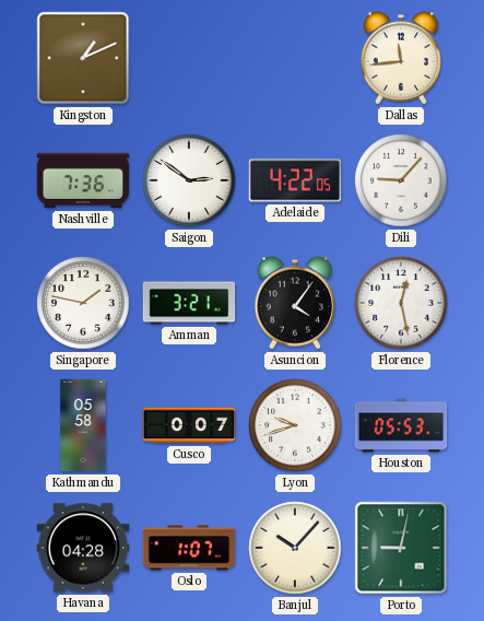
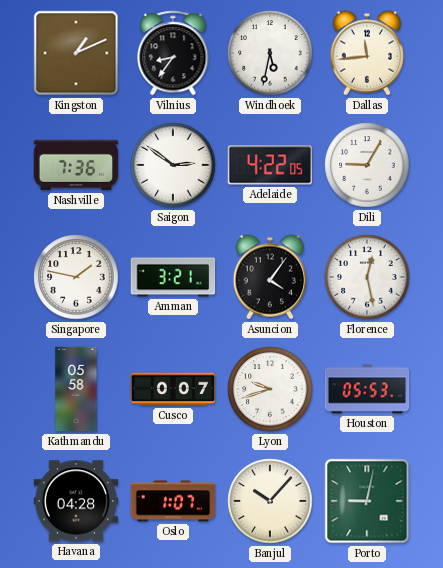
Vilnius: none -> 8:36 (173, 53)
Windhoek: none -> 5:32 (270, 53)
Dili: 9:07 -> 9:05 (367, 165)
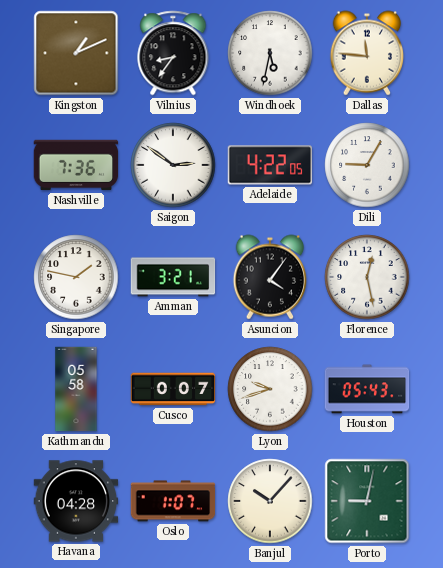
Dallas: 11:44 -> 11:46 (367, 53)
Houston: 05:53 -> 05:43 (367, 389)
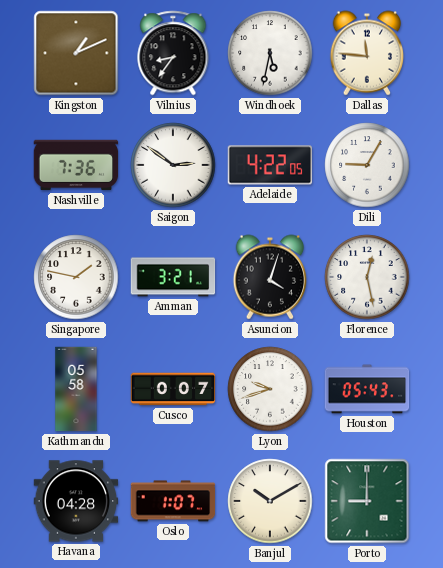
Asuncion: 4:06 -> 4:03 (270, 277)
Banjul: 10:07 -> 10:10 (270, 501)
Porto: 9:02 -> 9:00 (367, 501)
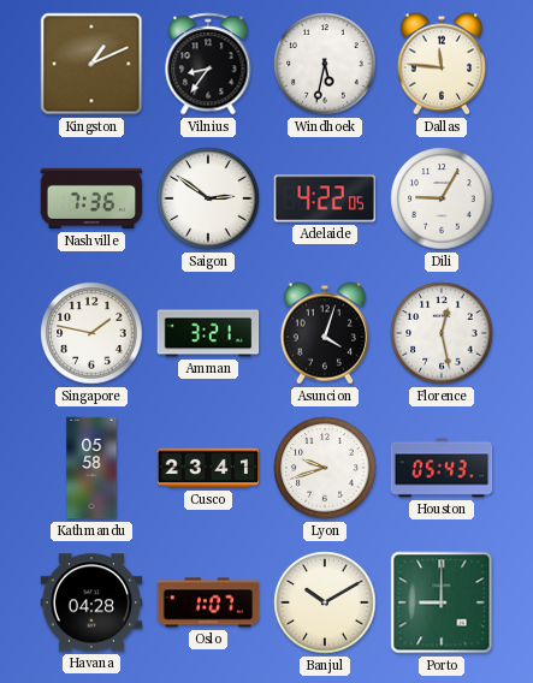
Cusco: 0:07 -> 23:41 (208, 468)
